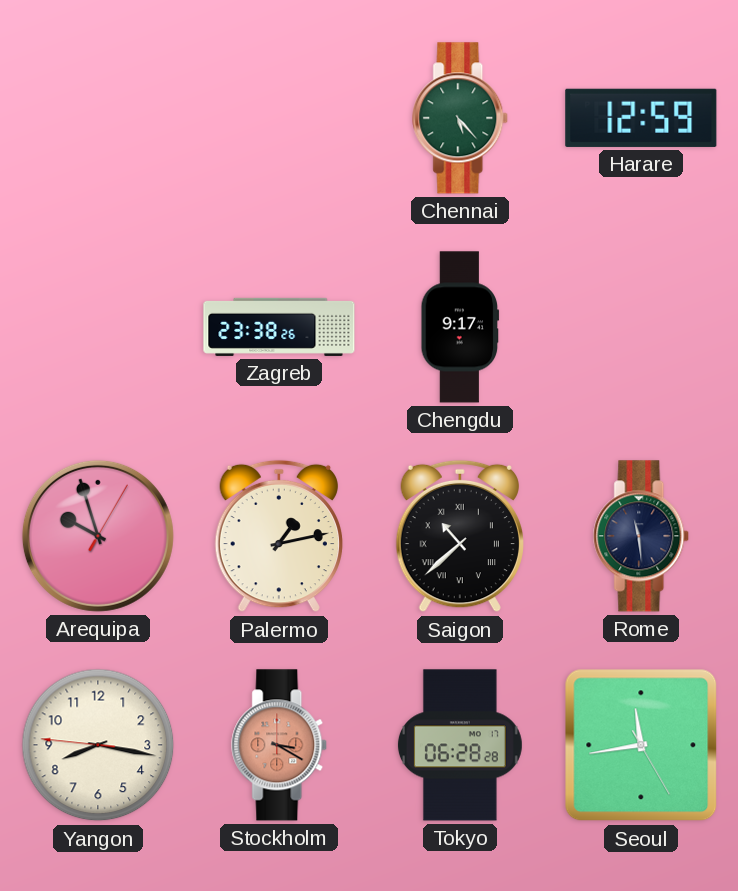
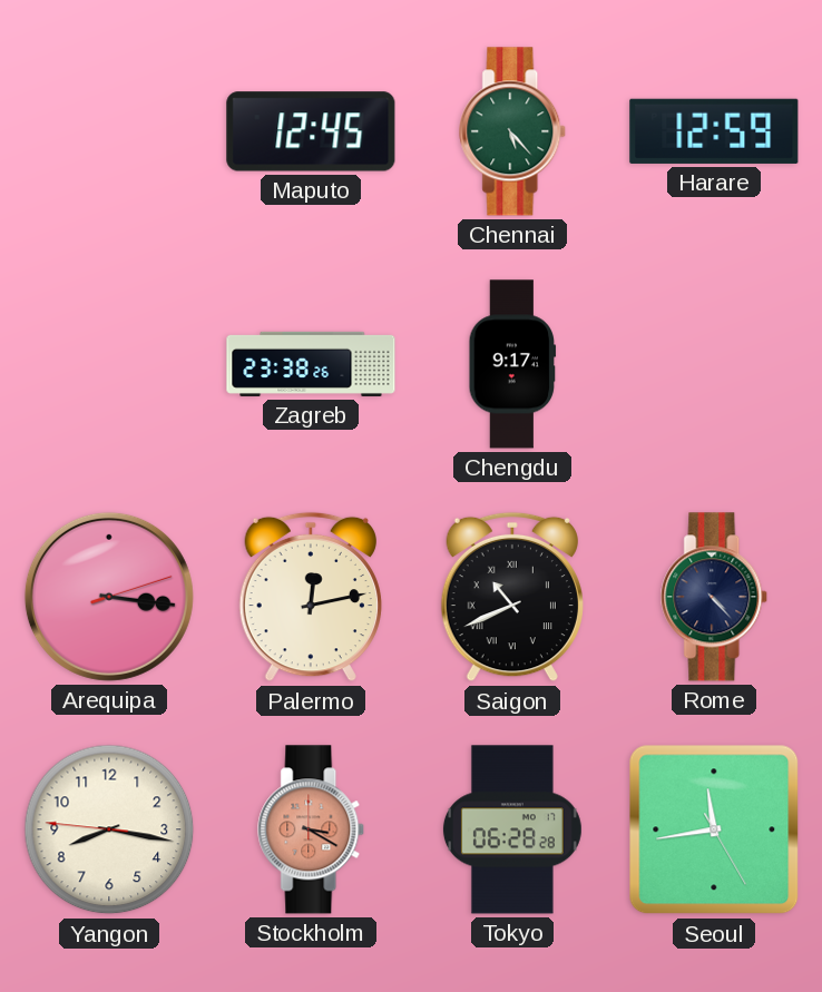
Maputo: none -> 12:45 (311, 131)
Arequipa: 9:57 -> 3:16 (109, 597)
Palermo: 1:13 -> 12:13 (311, 597)
Saigon: 10:38 -> 10:41 (512, 597)
Rome: 11:29 -> 4:23 (715, 597)
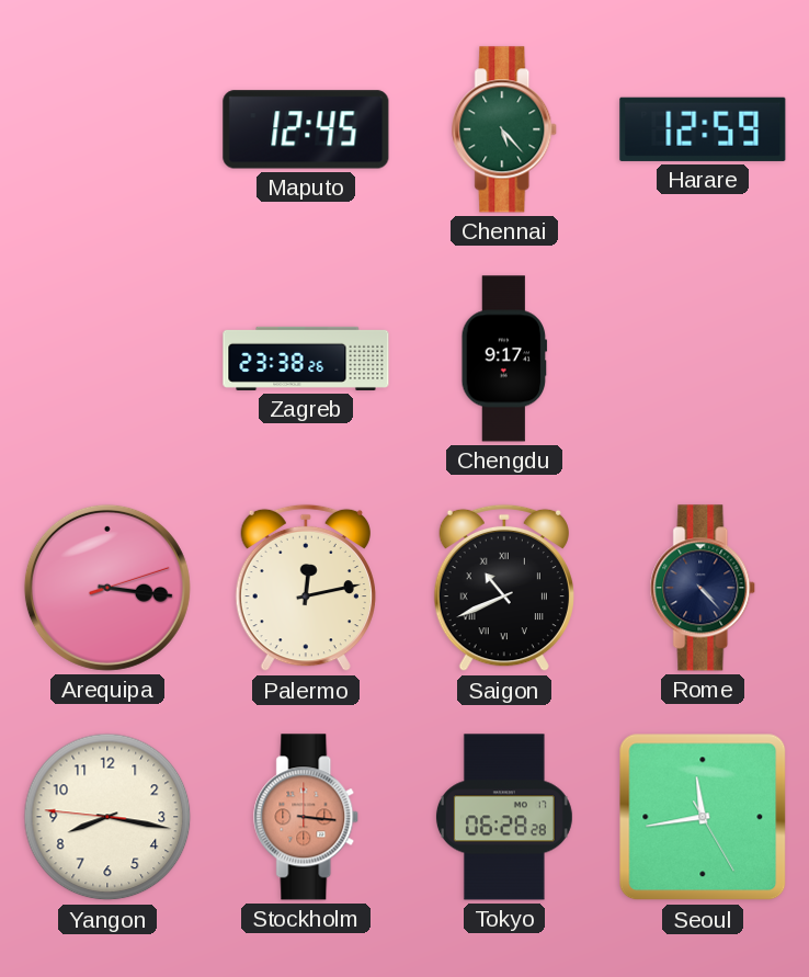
Stockholm: 3:20 -> 3:16 (307, 817)
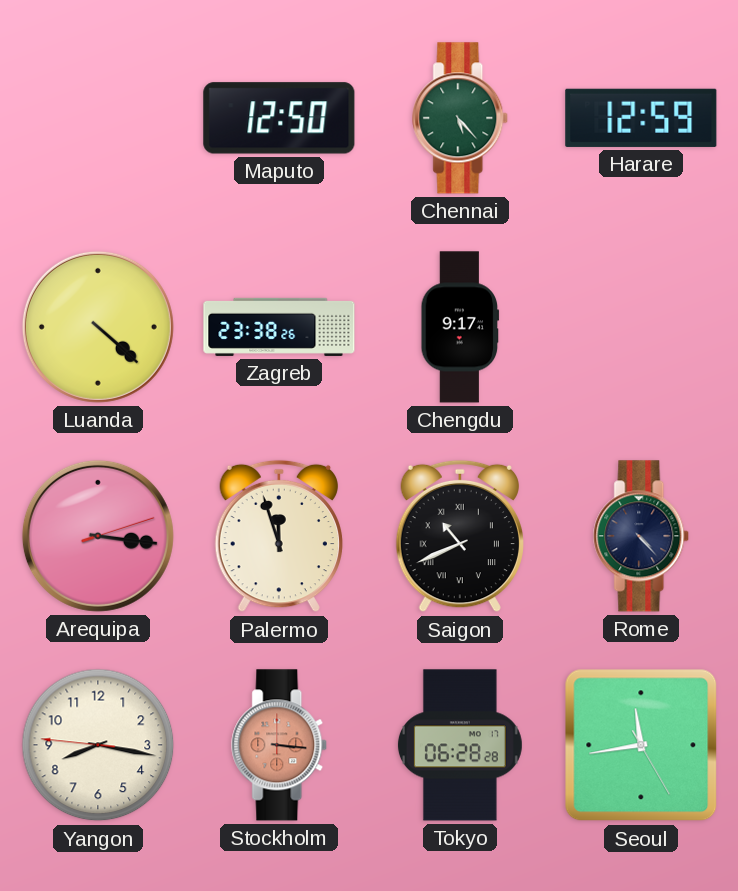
Maputo: 12:45 -> 12:50 (279, 118)
Luanda: none -> 4:22 (98, 327)
Palermo: 12:13 -> 11:57 (279, 536)
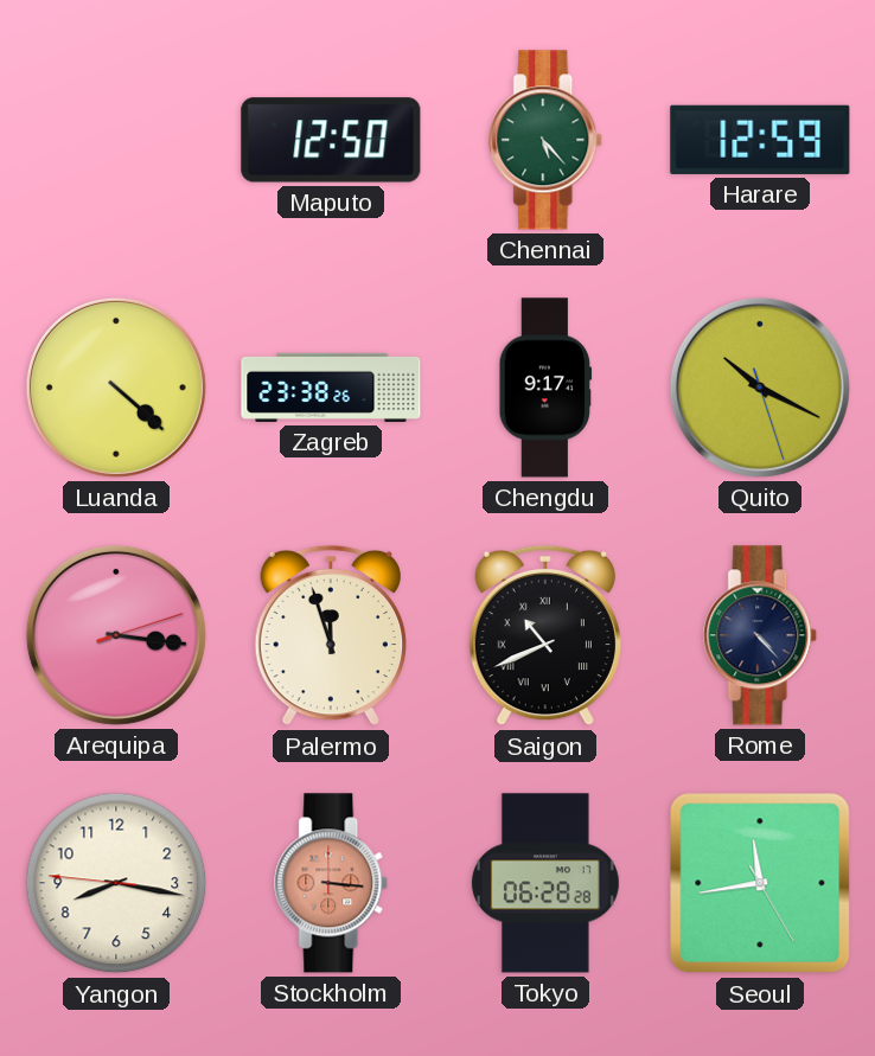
Quito: none -> 10:19 (760, 388)
